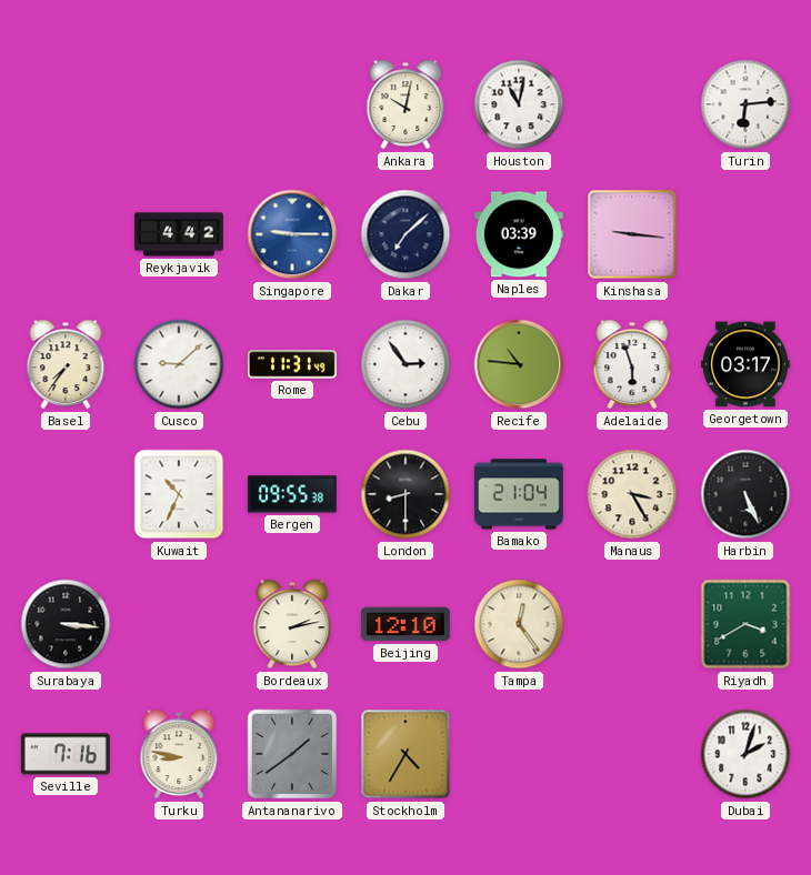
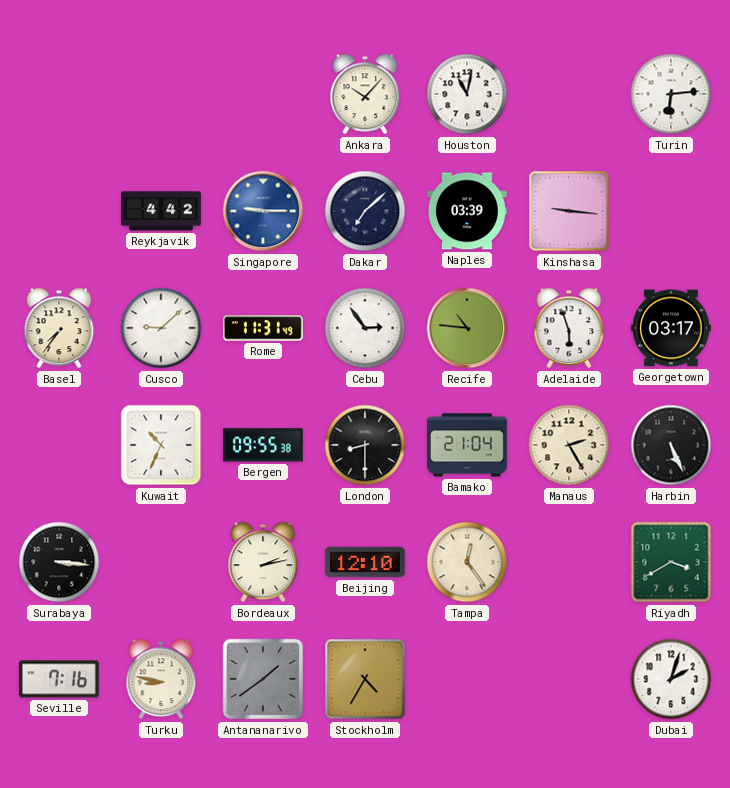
Ankara: 10:02 -> 10:07 (365, 94)
Manaus: 3:25 -> 2:25 (569, 445)
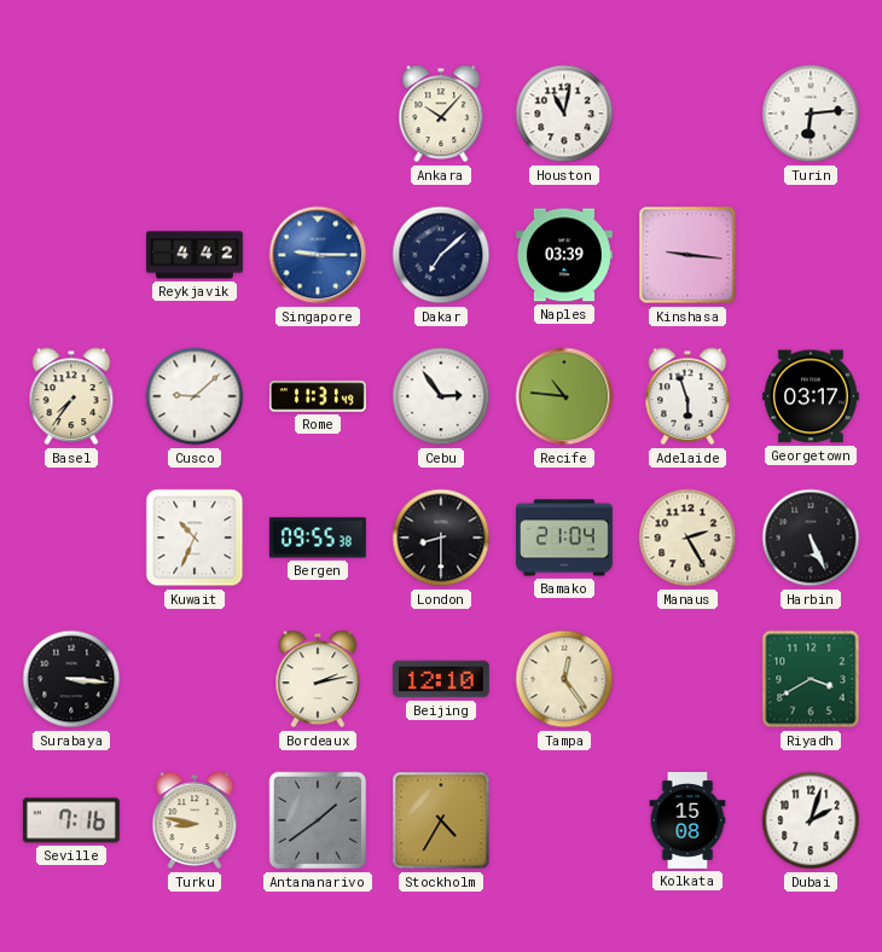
Kolkata: none -> 15:08 (687, 822)
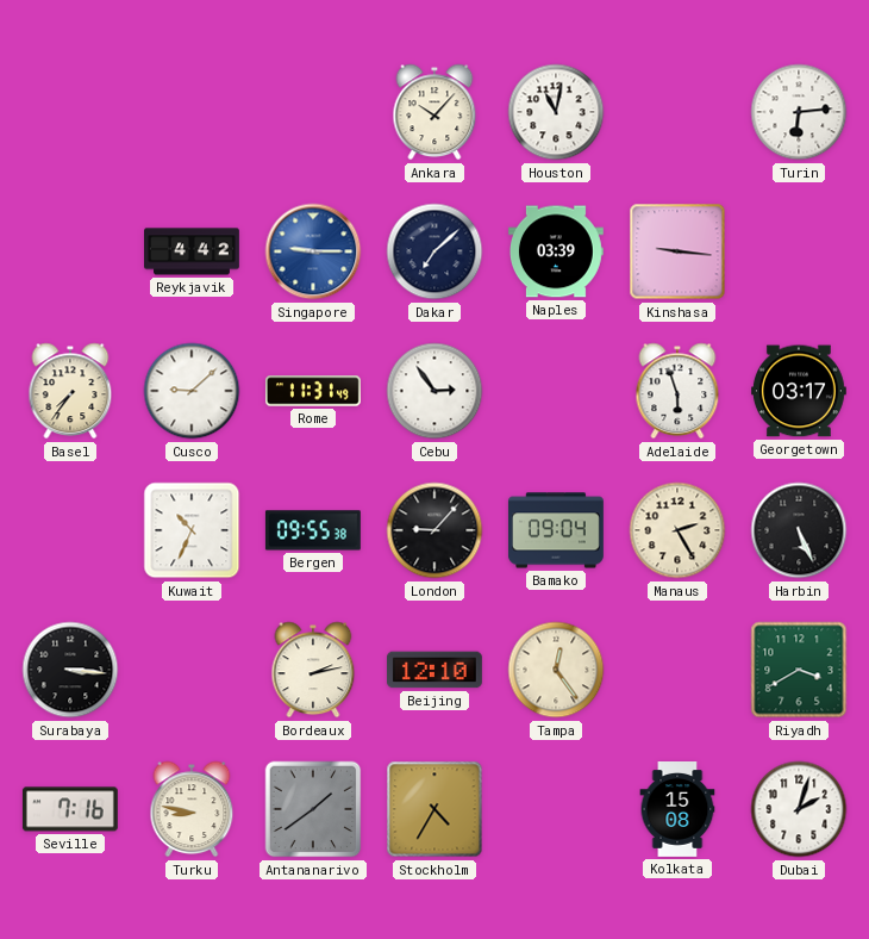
Recife: 10:46 -> none (564, 396)
London: 8:30 -> 9:07 (434, 530)
Bamako: 21:04 -> 09:04 (556, 530)
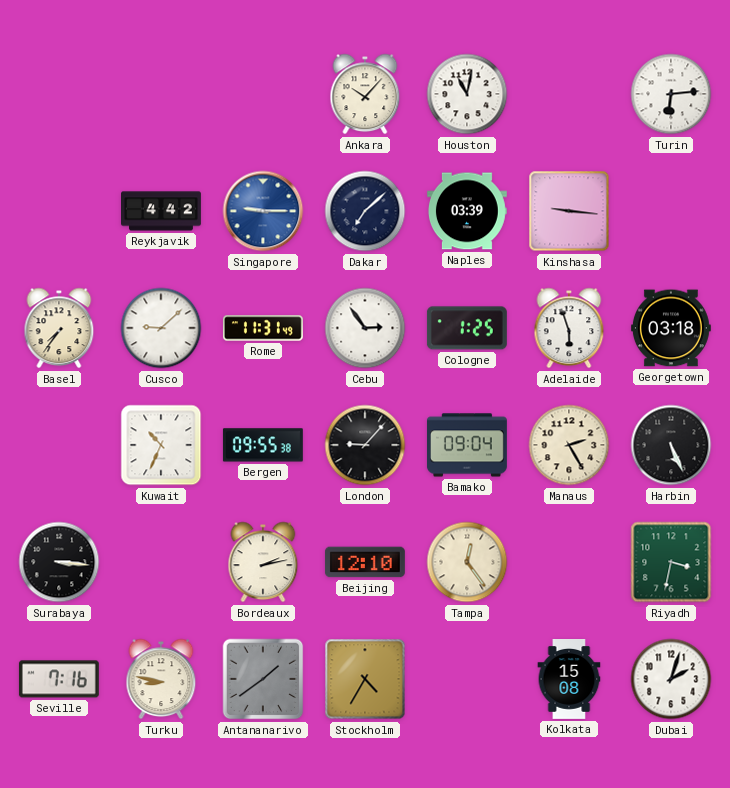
Cologne: none -> 1:25 (467, 328)
Georgetown: 03:17 -> 03:18 (671, 328)
Riyadh: 3:40 -> 3:32 (671, 562)
